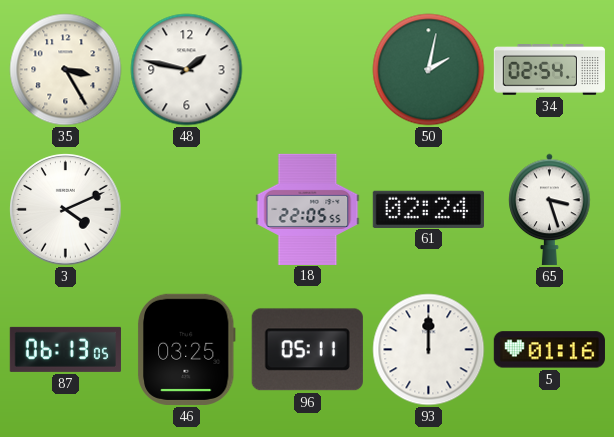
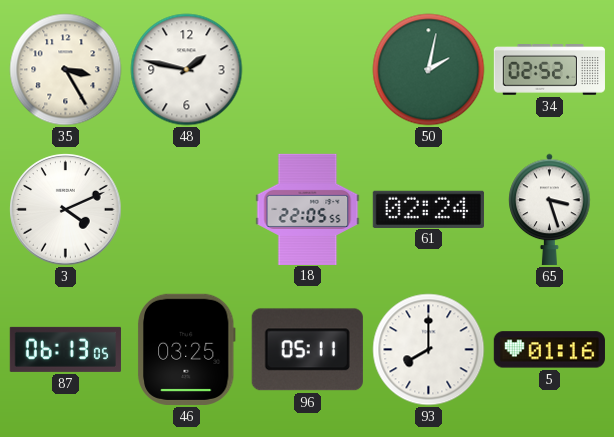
34: 02:54 -> 02:52 (549, 70)
93: 12:00 -> 8:00 (429, 350)
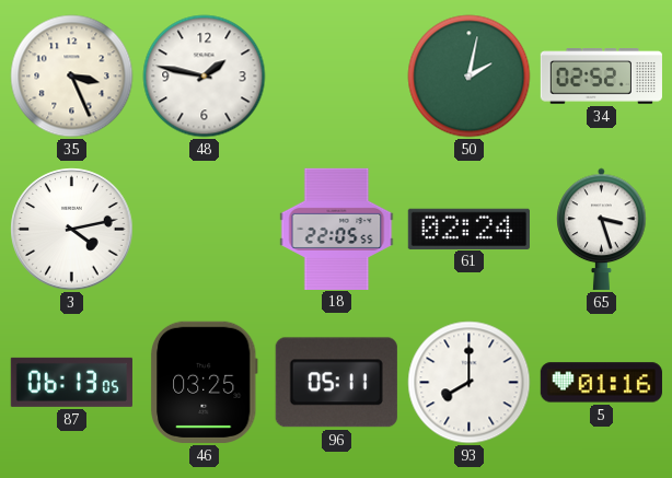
35: 3:25 -> 3:26 (72, 77)
3: 4:11 -> 4:13 (72, 230)
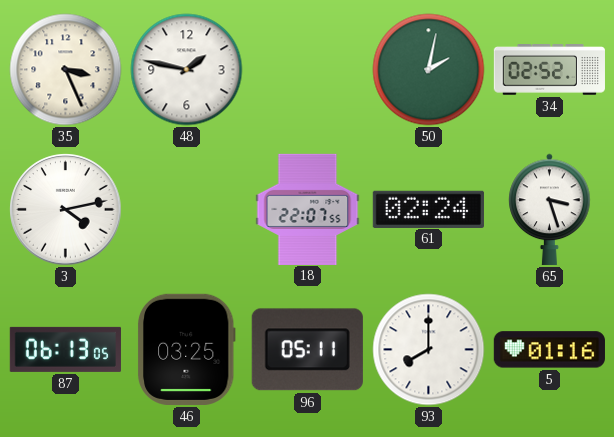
18: 22:05 -> 22:07 (308, 209)
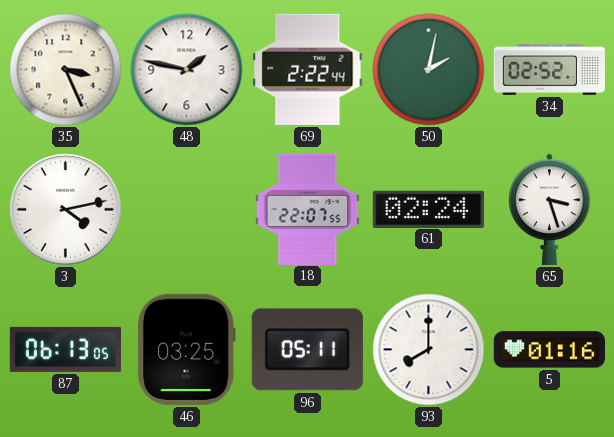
69: none -> 2:22 (308, 69)
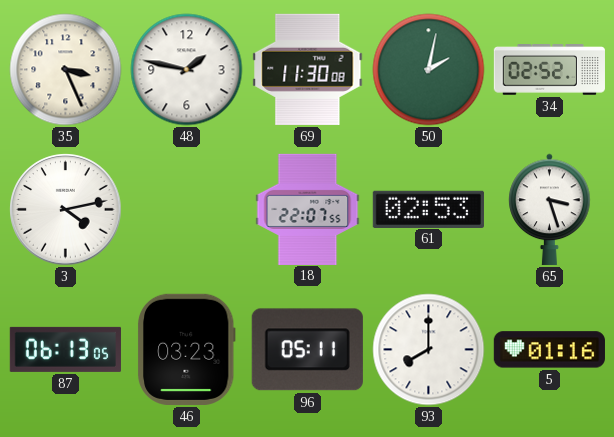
69: 2:22 -> 11:30 (308, 69)
61: 02:24 -> 02:53 (428, 209)
46: 03:25 -> 03:23 (186, 349)
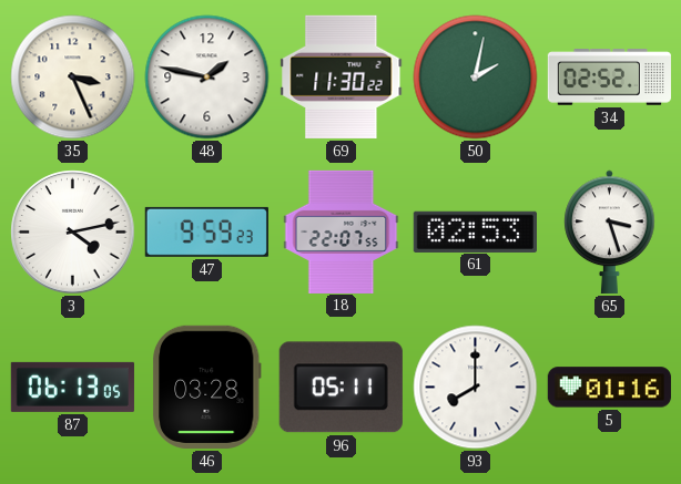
69: 11:30:08 -> 11:30:22 (342, 76)
47: none -> 9:59 (206, 231)
46: 03:23 -> 03:28 (206, 387)
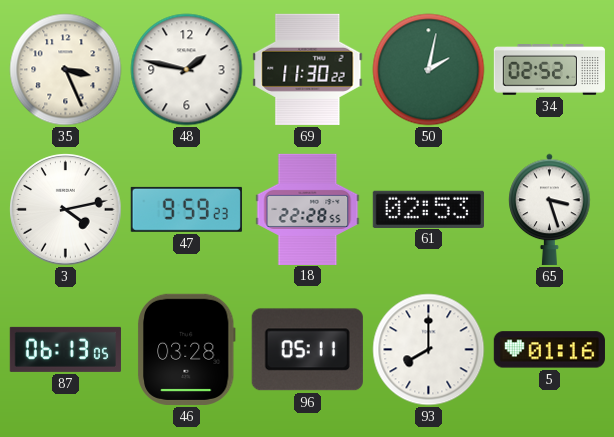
18: 22:07 -> 22:28 (308, 209)
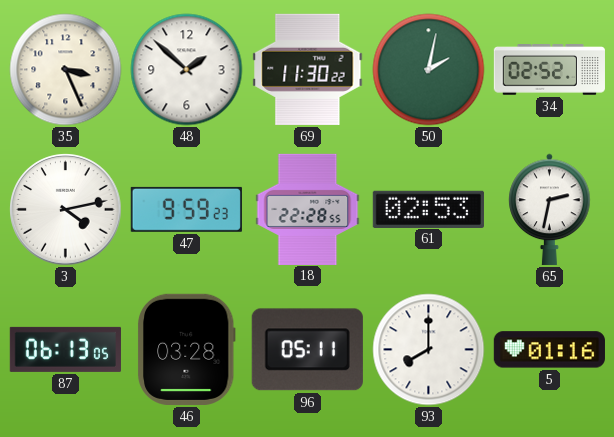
48: 1:47 -> 1:52 (187, 70)
65: 3:27 -> 2:32 (550, 209)
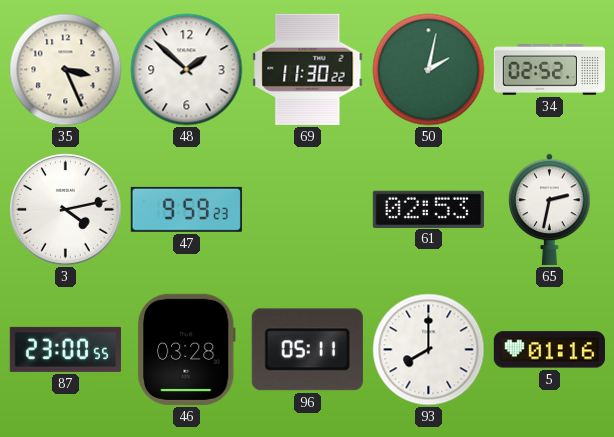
18: 22:28 -> none (308, 209)
87: 06:13 -> 23:00 (65, 349)
